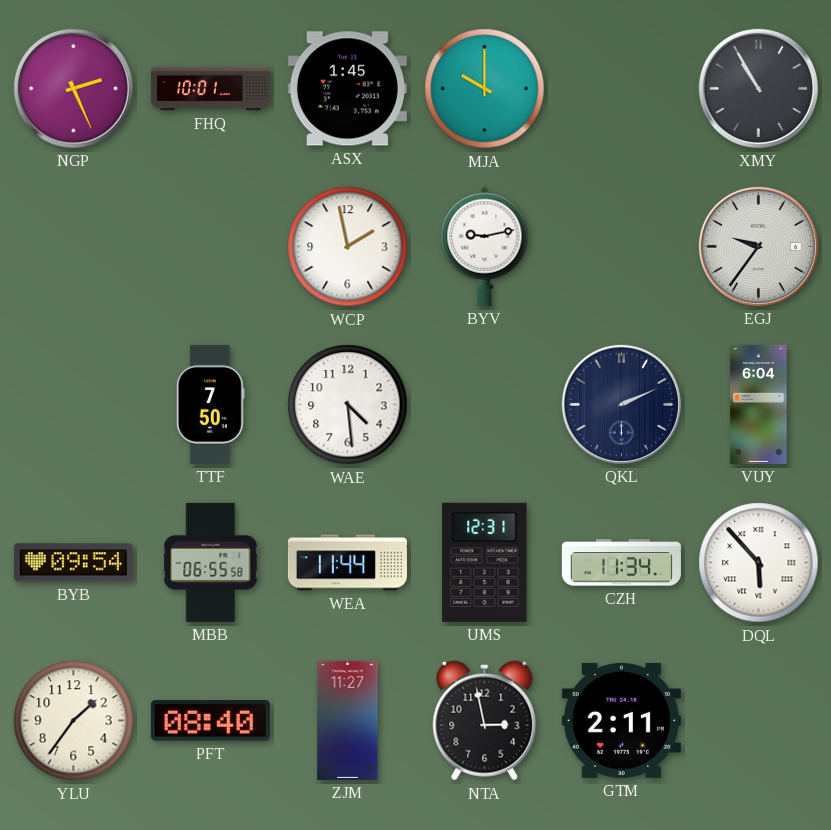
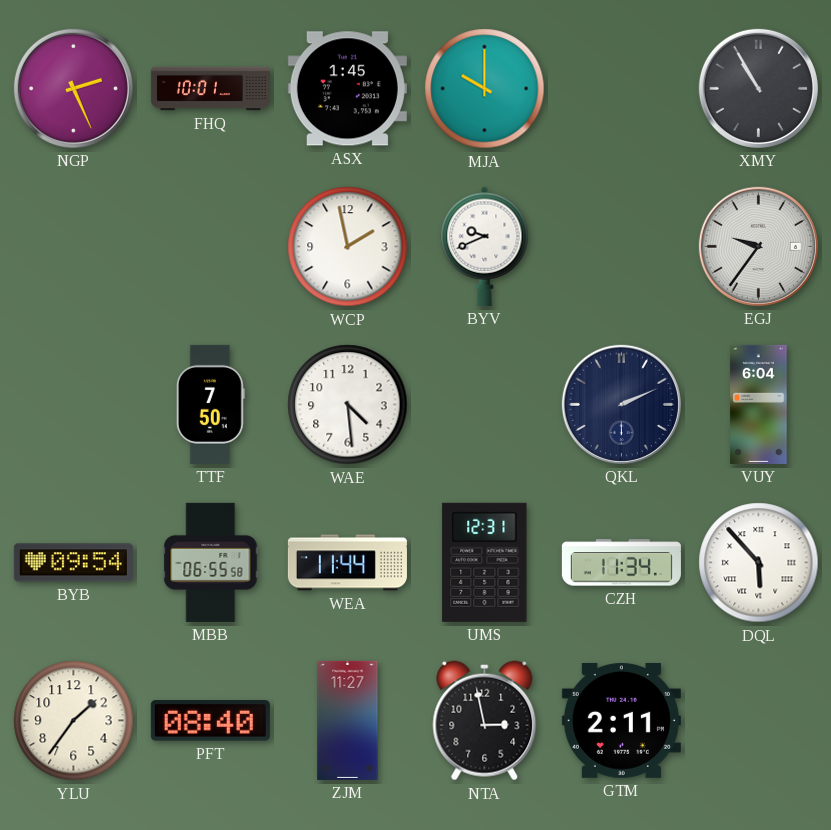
BYV: 9:13 -> 9:41 (485, 246)
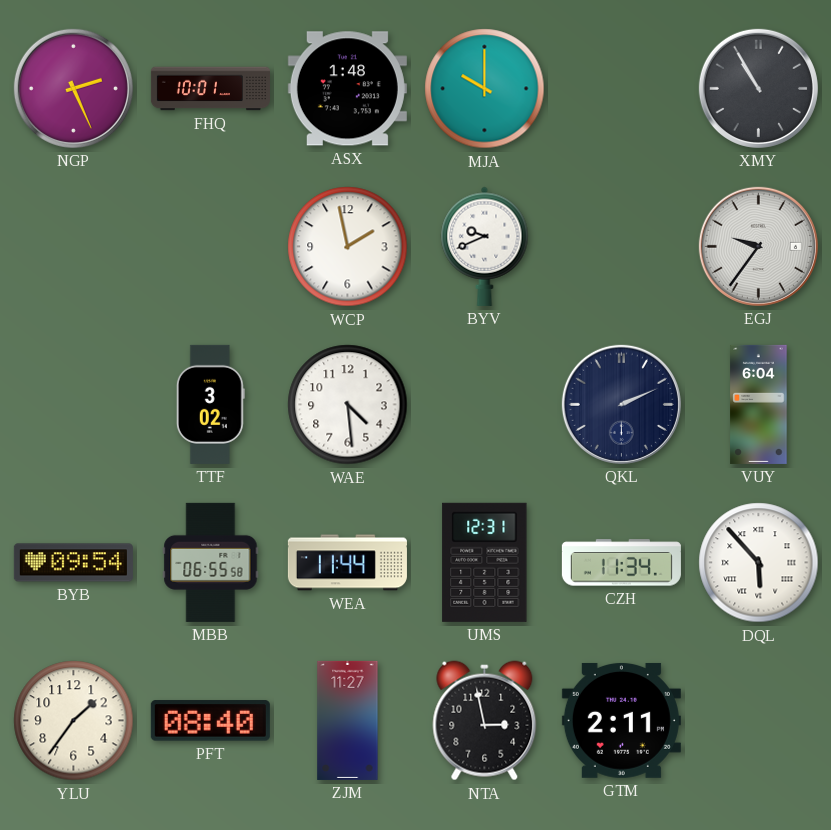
ASX: 1:45 -> 1:48 (347, 89)
TTF: 7:50 -> 3:02 (210, 404)
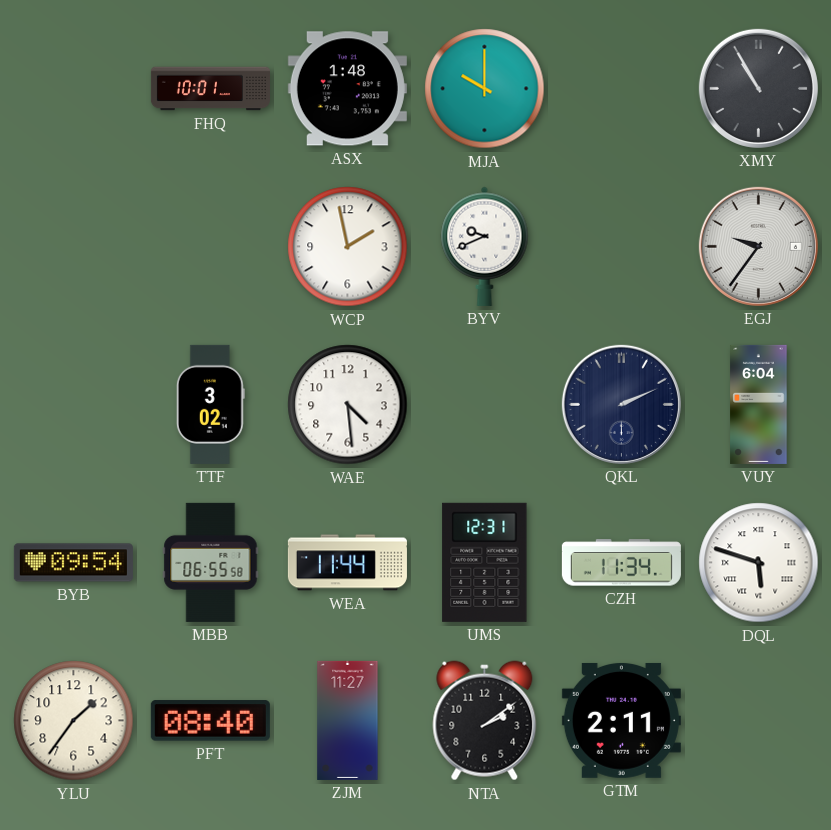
NGP: 2:26 -> none (73, 88)
DQL: 5:53 -> 5:48 (759, 563)
NTA: 2:58 -> 2:09 (485, 721)
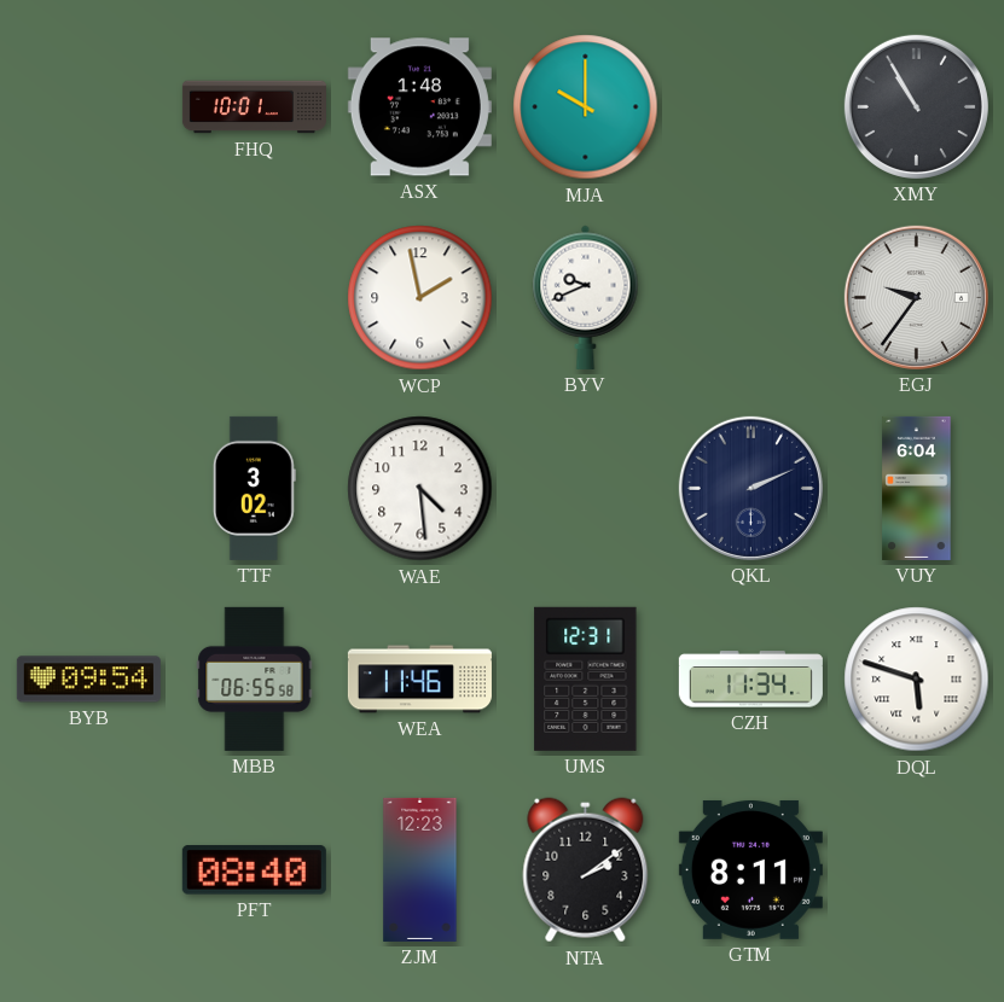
WEA: 11:44 -> 11:46 (419, 680)
YLU: 1:36 -> none (74, 721)
ZJM: 11:27 -> 12:23 (420, 869)
GTM: 2:11 -> 8:11 (750, 869)
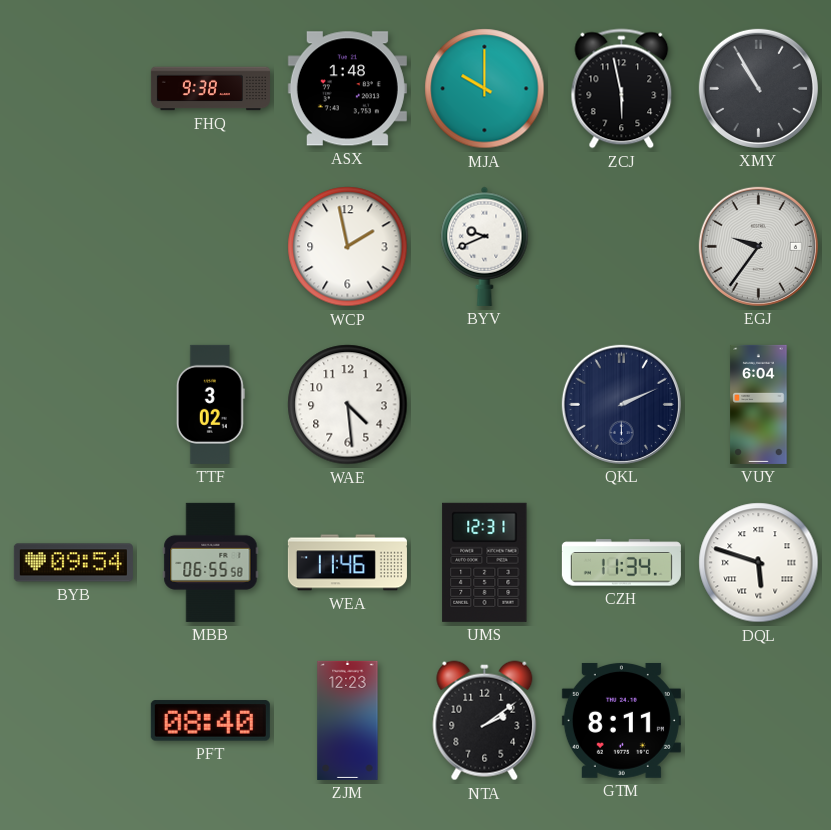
FHQ: 10:01 -> 9:38 (210, 89)
ZCJ: none -> 5:58 (622, 89)
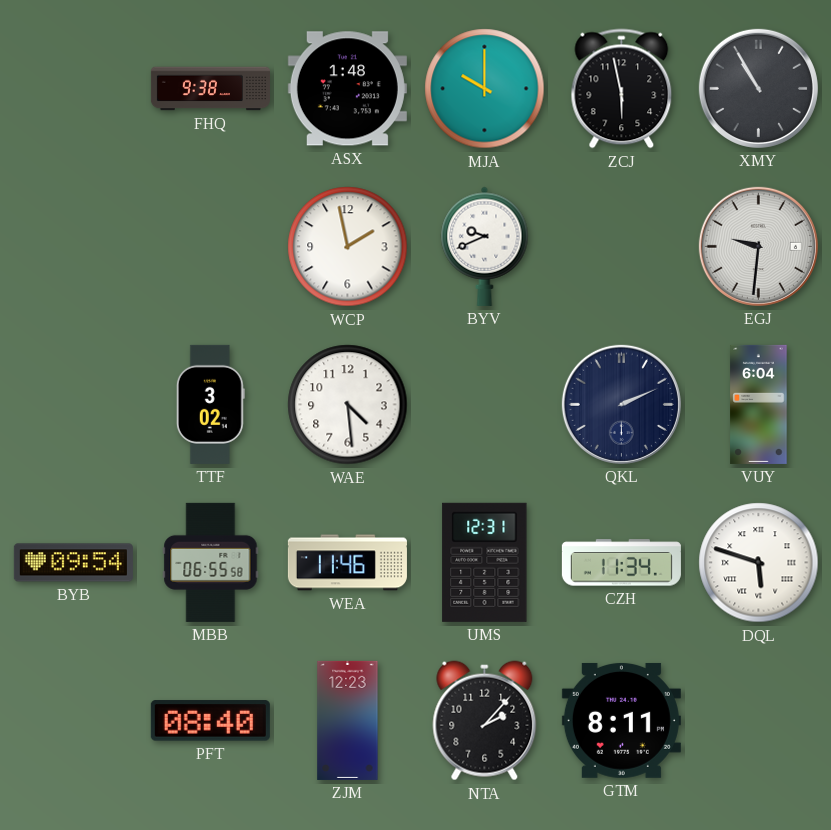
EGJ: 9:36 -> 9:31 (758, 246)
NTA: 2:09 -> 2:07 (485, 721)
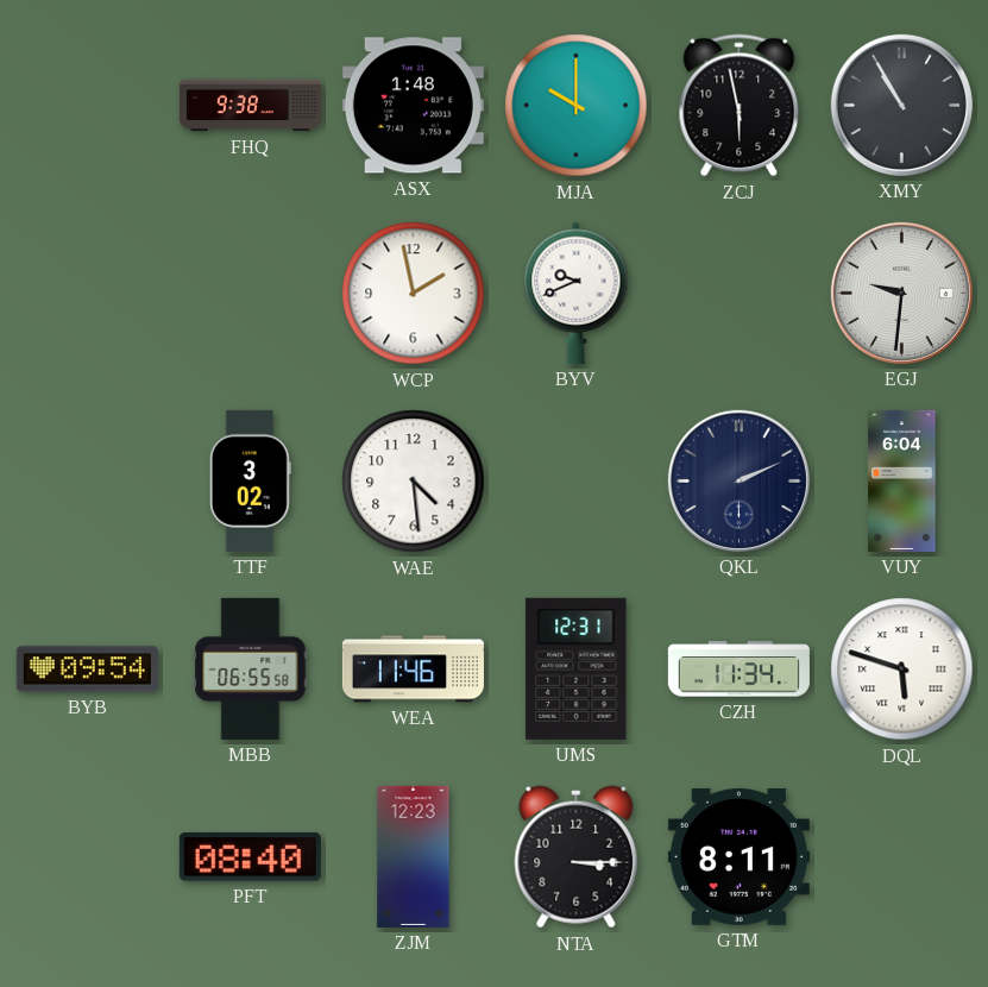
NTA: 2:07 -> 3:15 (577, 857)
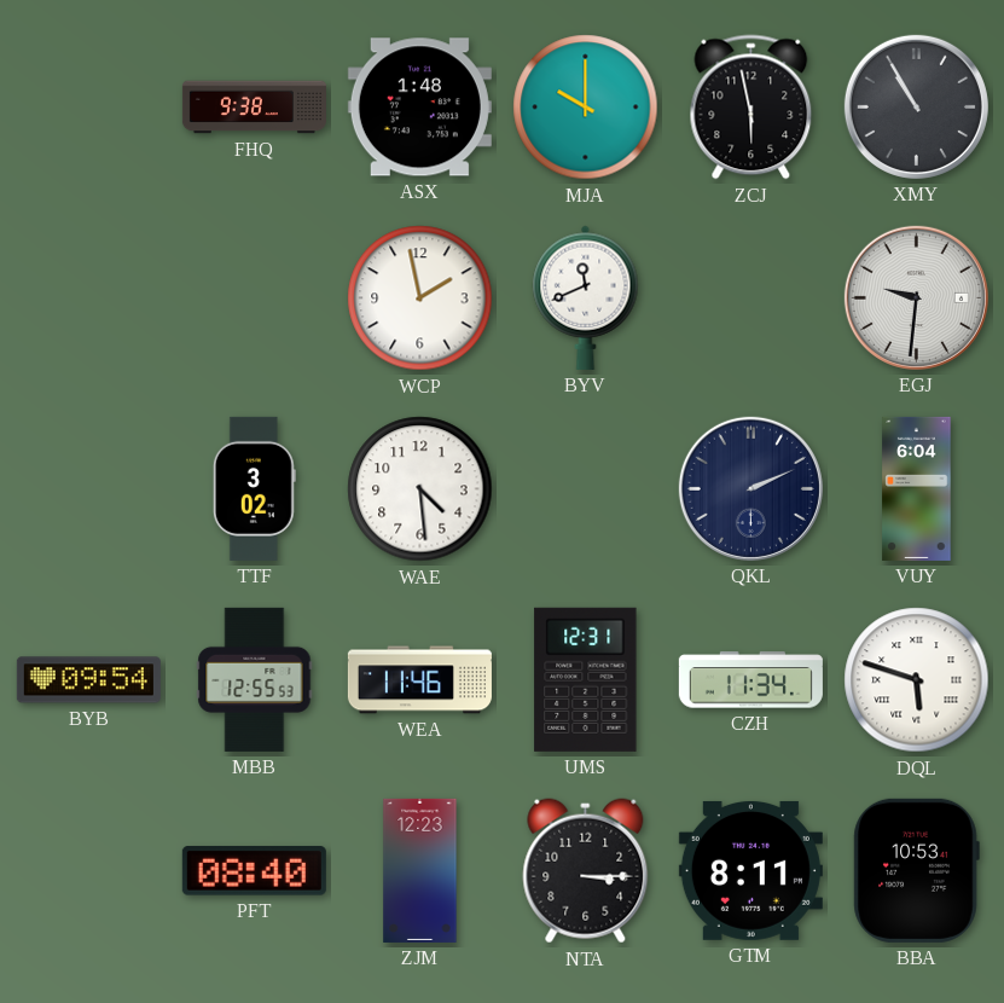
BYV: 9:41 -> 11:41 (586, 297)
MBB: 06:55 -> 12:55 (255, 679)
BBA: none -> 10:53 (916, 870)
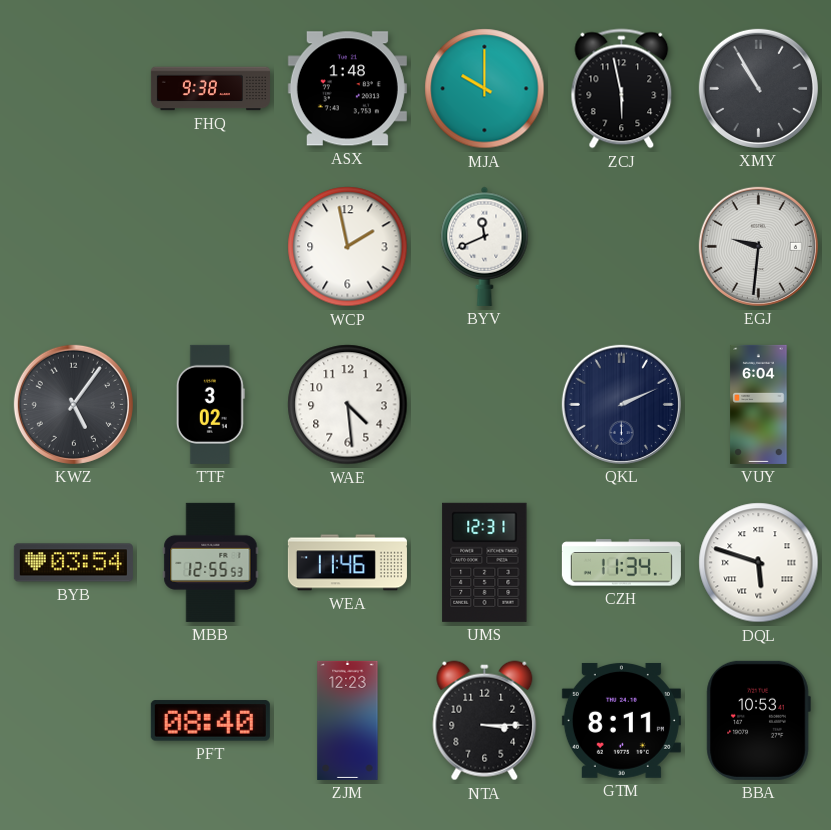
KWZ: none -> 5:06 (73, 404)
BYB: 09:54 -> 03:54 (73, 563)
